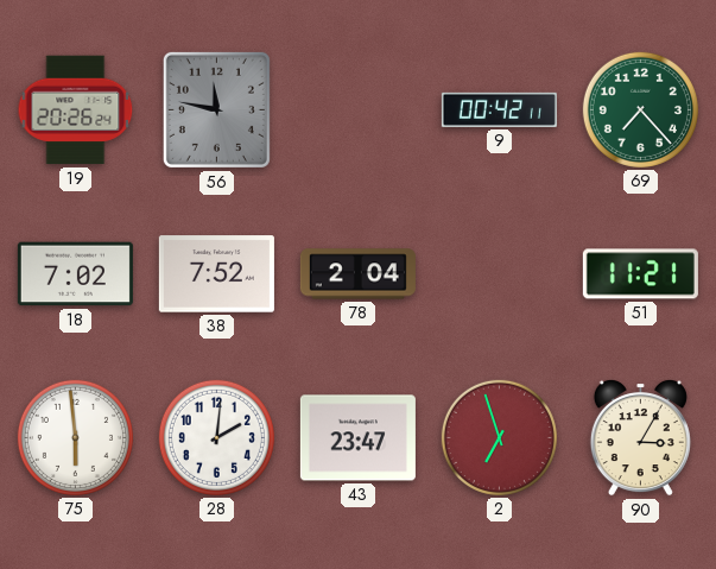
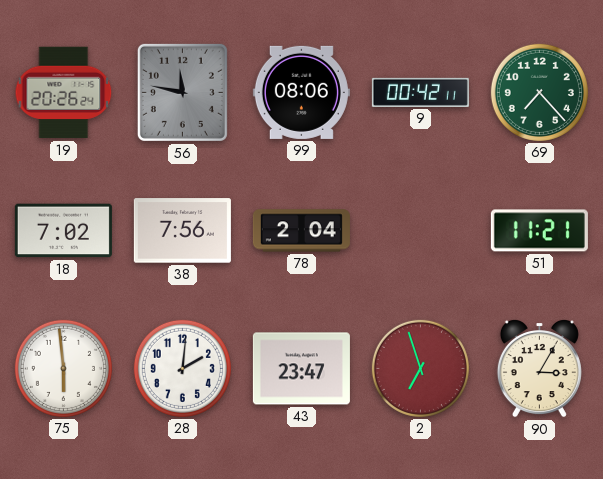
99: none -> 08:06 (301, 92)
38: 7:52 -> 7:56 (182, 231)
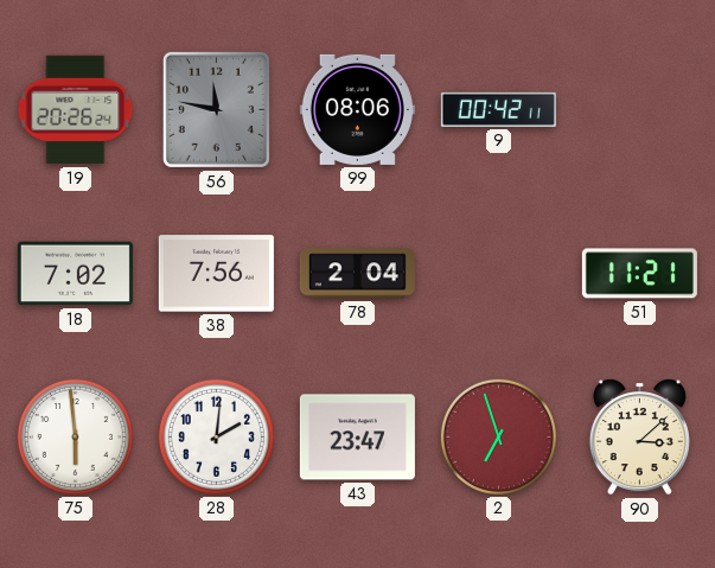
69: 7:23 -> none (539, 92)
90: 3:05 -> 3:08 (639, 438)
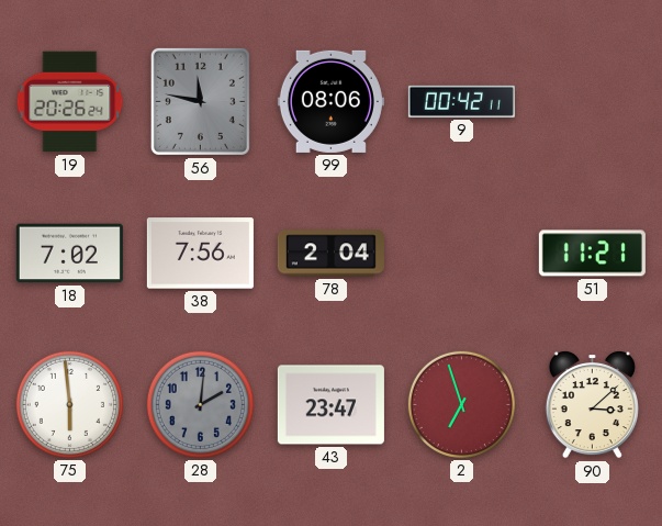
28 dial: white -> grey (200, 404)
